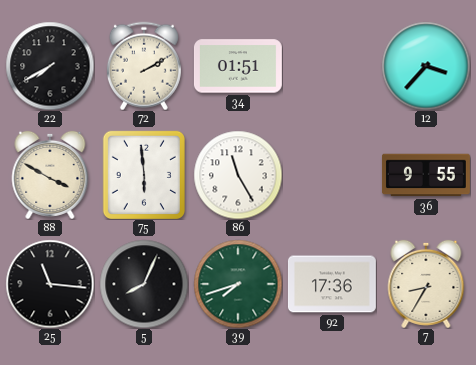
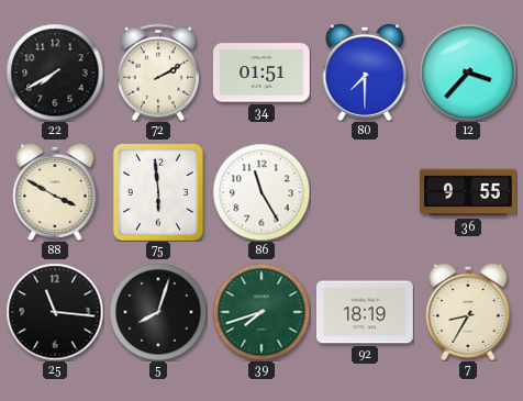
80: none -> 7:30 (365, 73)
5: 8:04 -> 8:03 (158, 312)
92: 17:36 -> 18:19 (365, 312)
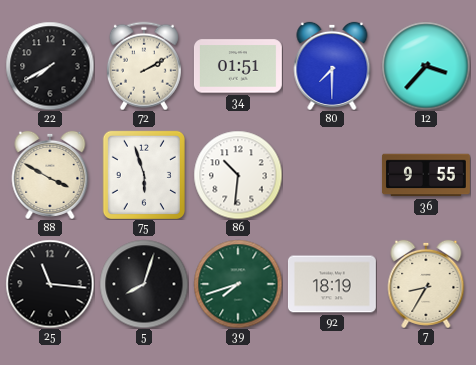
75: 5:59 -> 5:57 (144, 175)
86: 11:25 -> 10:31 (238, 175)
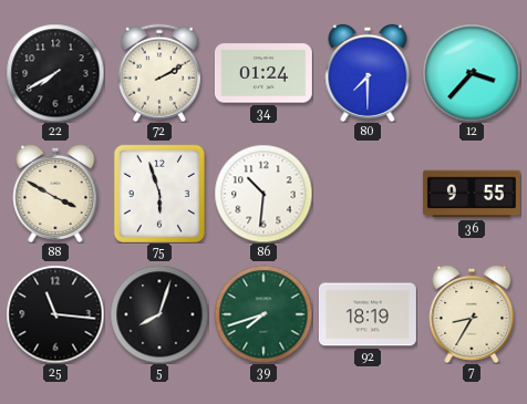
34: 01:51 -> 01:24 (263, 73)
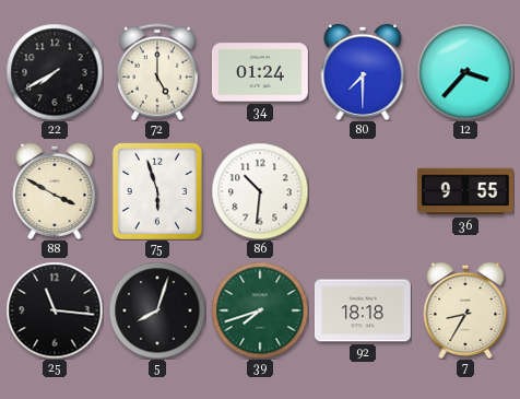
72: 2:10 -> 5:00 (157, 72)
92: 18:19 -> 18:18 (363, 310)
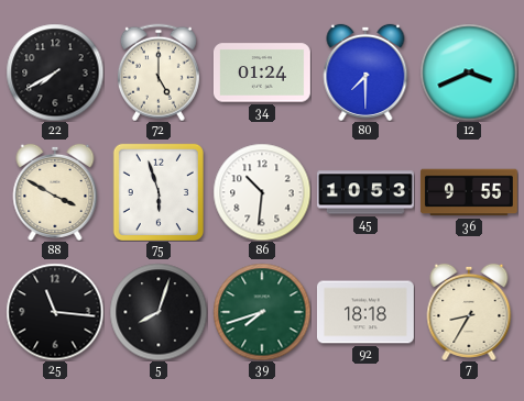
12: 3:37 -> 3:41 (469, 73)
45: none -> 10:53 (365, 192)
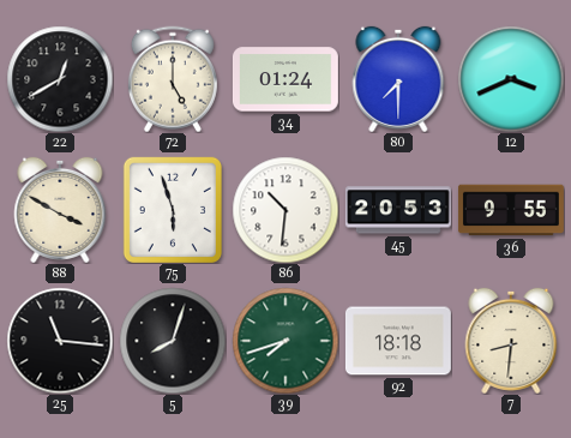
22: 7:40 -> 12:40 (60, 79)
45: 10:53 -> 20:53 (398, 210)
7: 8:35 -> 8:31 (511, 341)
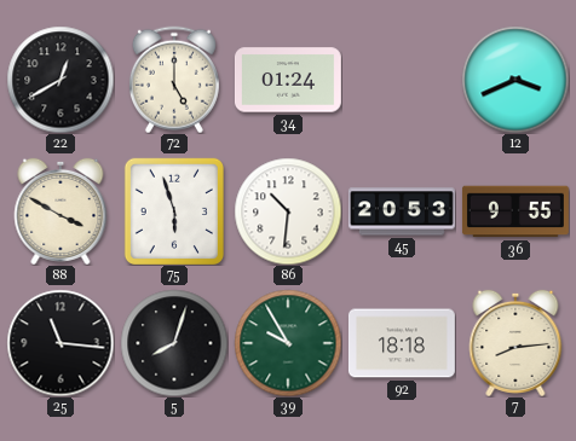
80: 7:30 -> none (398, 79)
39: 7:42 -> 9:55 (288, 343)
7: 8:31 -> 8:14 (515, 343)
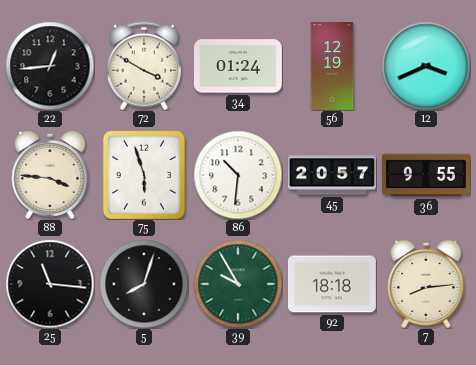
22: 12:40 -> 12:44 (50, 66)
72: 5:00 -> 3:50 (144, 66)
56: none -> 12:19 (332, 67)
88: 3:50 -> 3:46 (50, 175)
45: 20:53 -> 20:57 (332, 175)
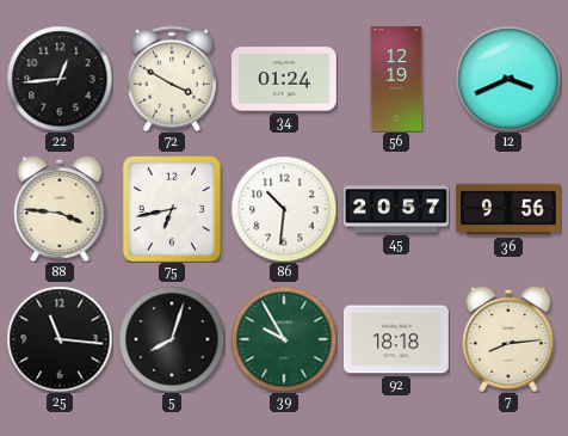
75: 5:57 -> 6:43 (172, 209)
36: 9:55 -> 9:56 (508, 209)
